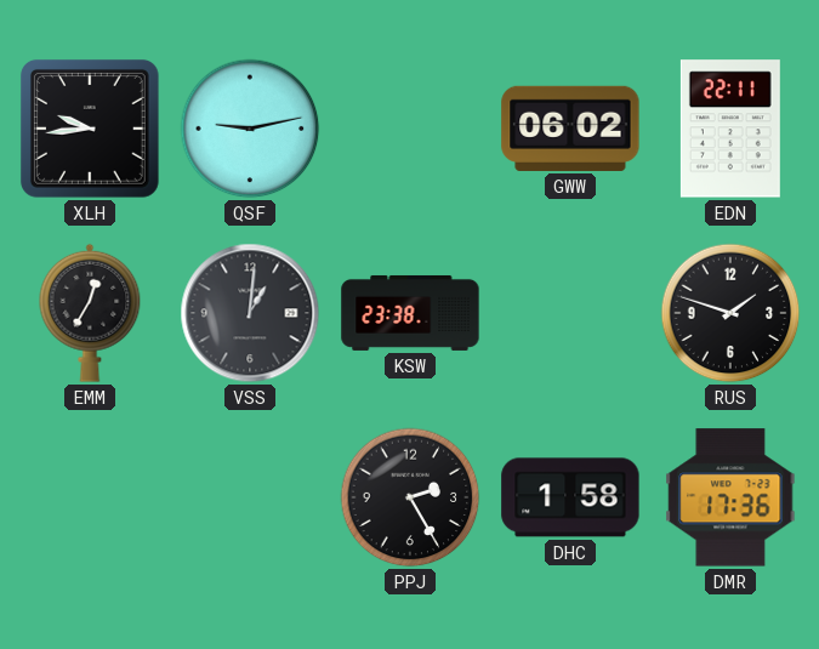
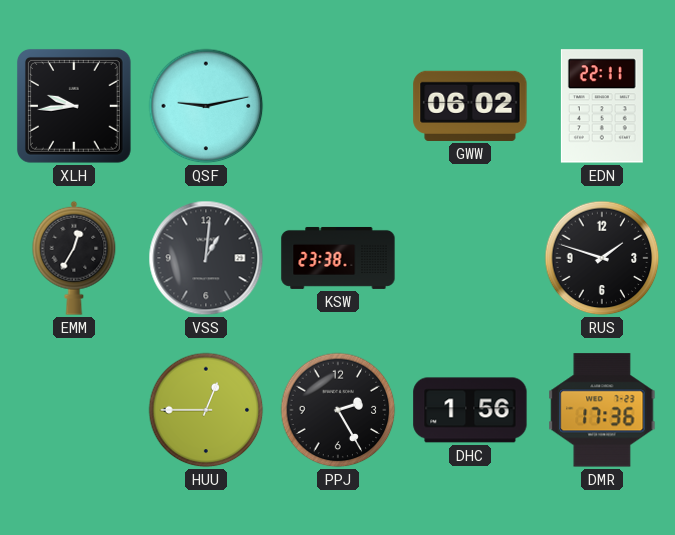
HUU: none -> 12:45 (206, 410)
DHC: 1:58 -> 1:56 (470, 410)
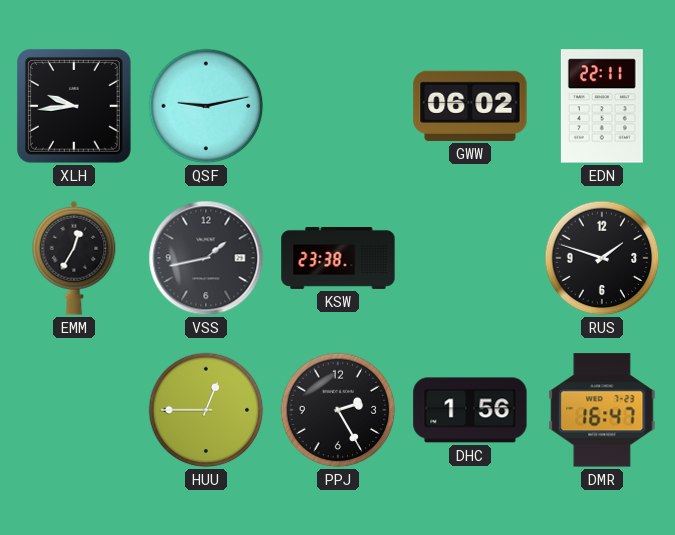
VSS: 1:01 -> 1:43 (206, 258)
DMR: 17:36 -> 16:47 (602, 410)
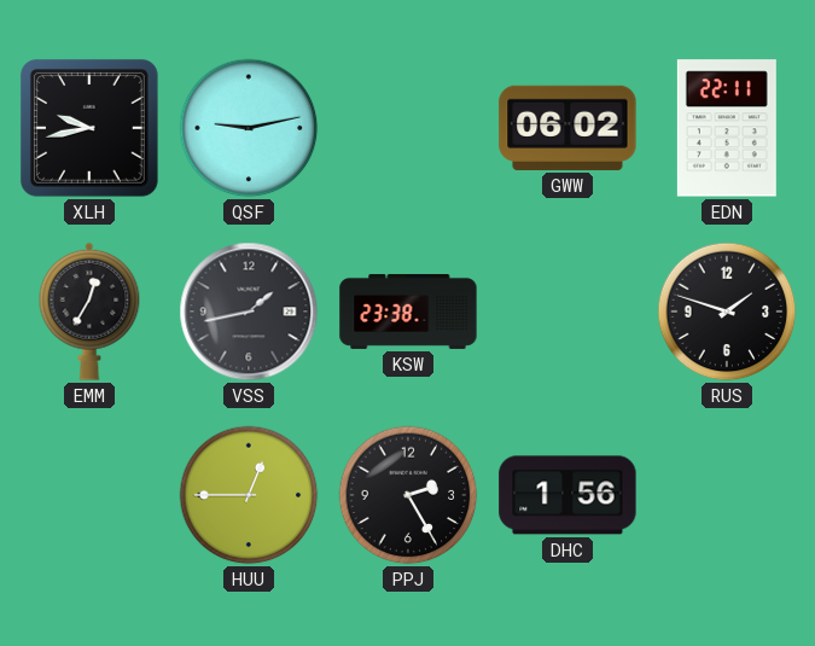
XLH: 9:44 -> 9:43 (89, 128)
DMR: 16:47 -> none (602, 410)
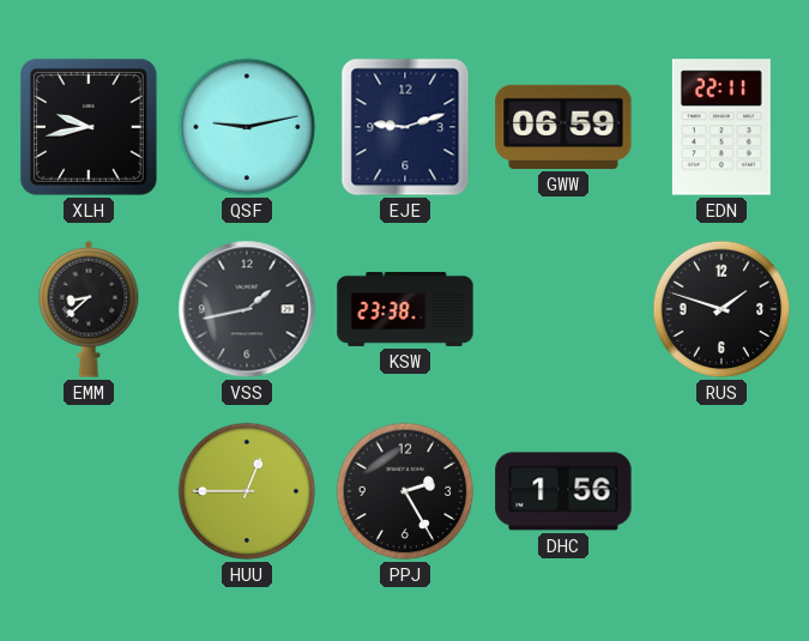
EJE: none -> 9:12 (405, 127)
GWW: 06:02 -> 06:59 (563, 127)
EMM: 12:35 -> 8:38 (89, 309)
